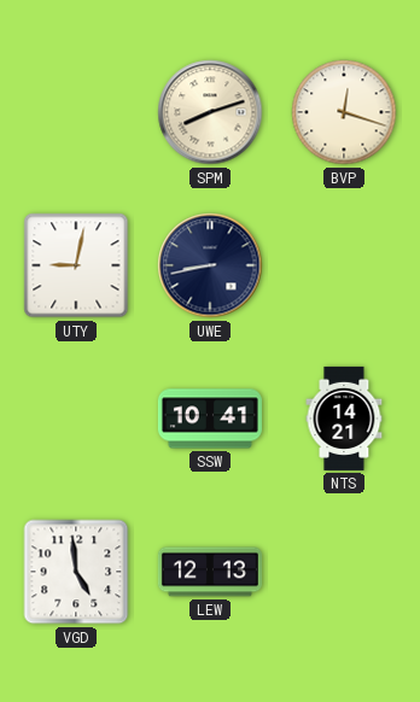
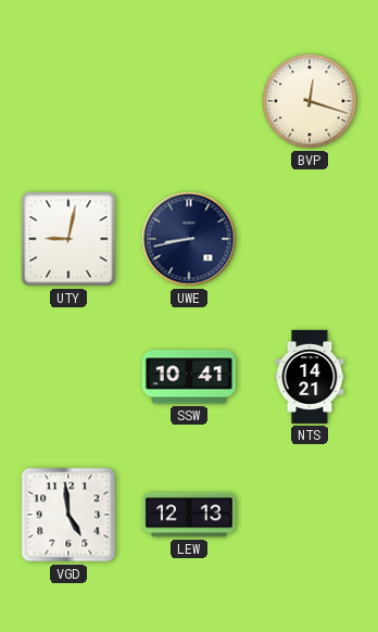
SPM: 8:12 -> none (210, 112)
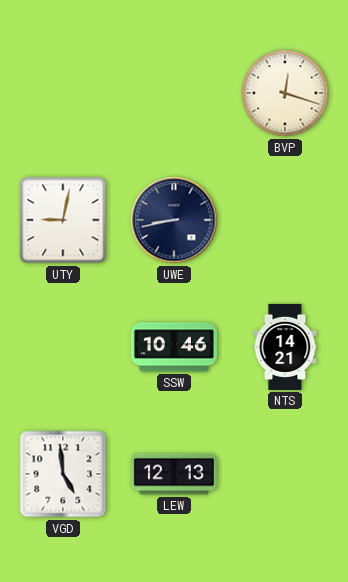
SSW: 10:41 -> 10:46 (174, 347)
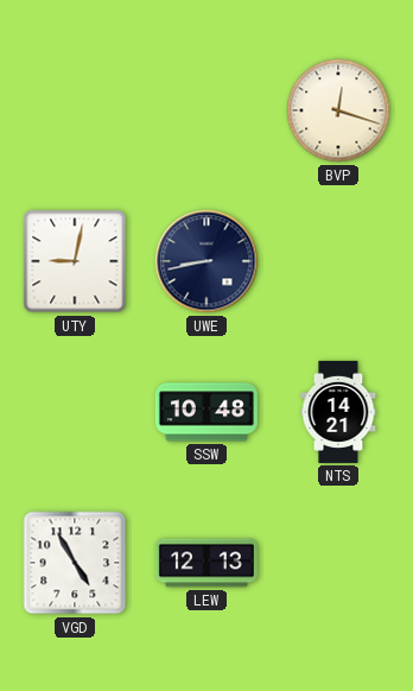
SSW: 10:46 -> 10:48 (206, 412)
VGD: 4:59 -> 4:55 (75, 563)
